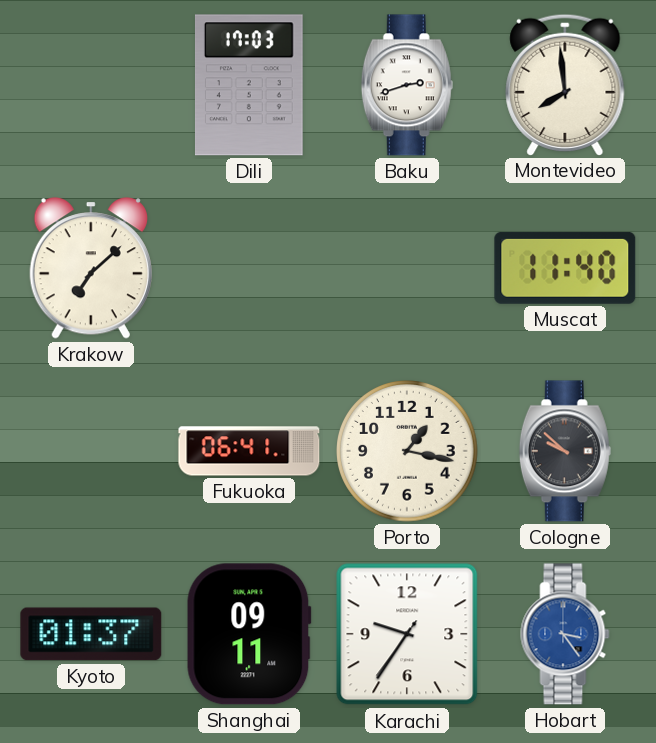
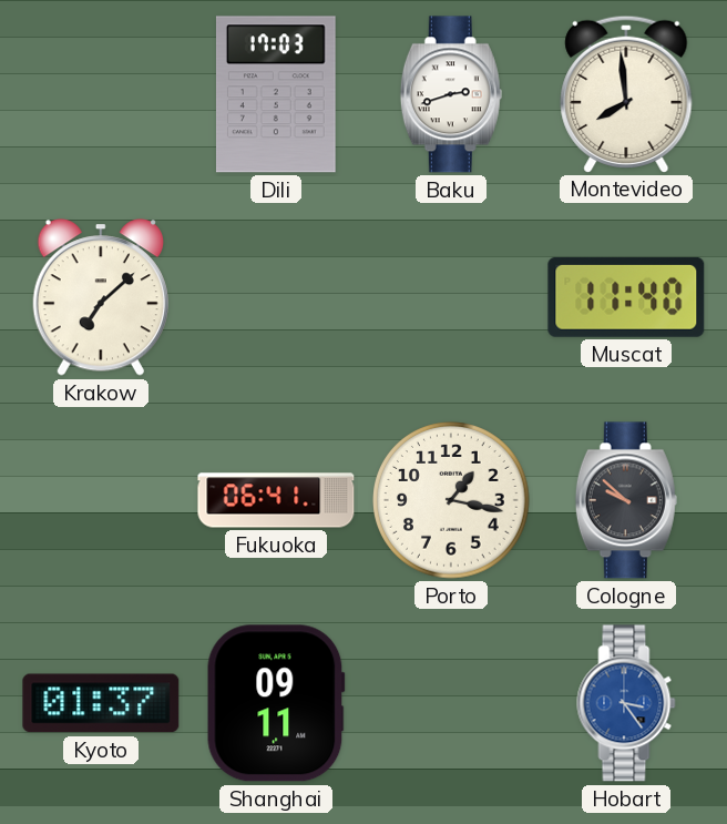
Karachi: 9:35 -> none (407, 634)
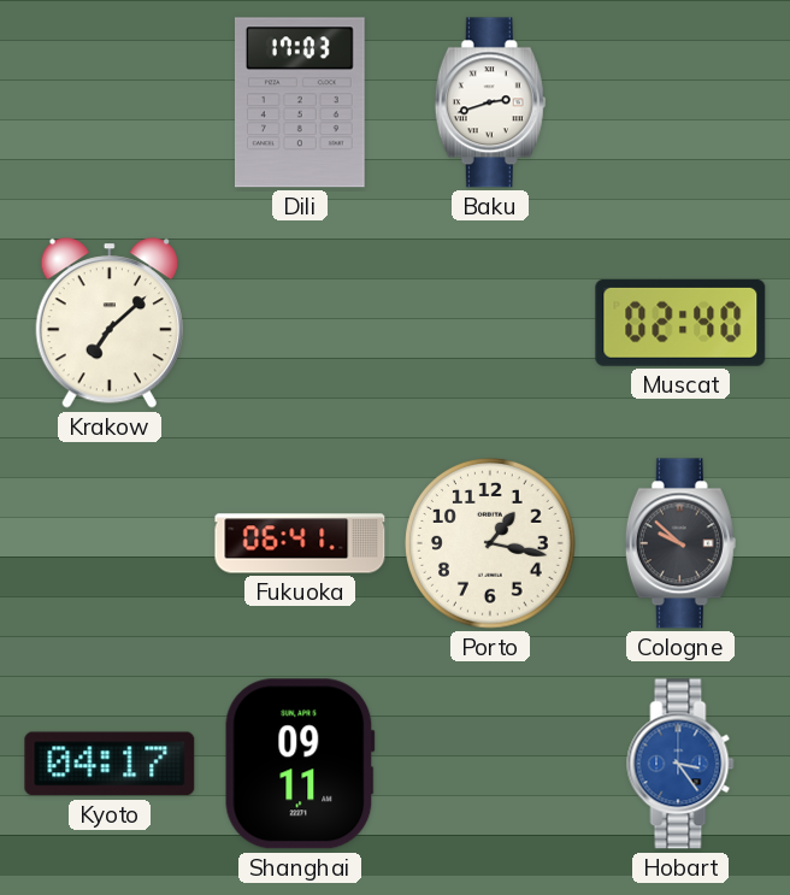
Montevideo: 7:59 -> none (626, 93)
Muscat: 11:40 -> 02:40 (680, 323)
Kyoto: 01:37 -> 04:17 (110, 764)
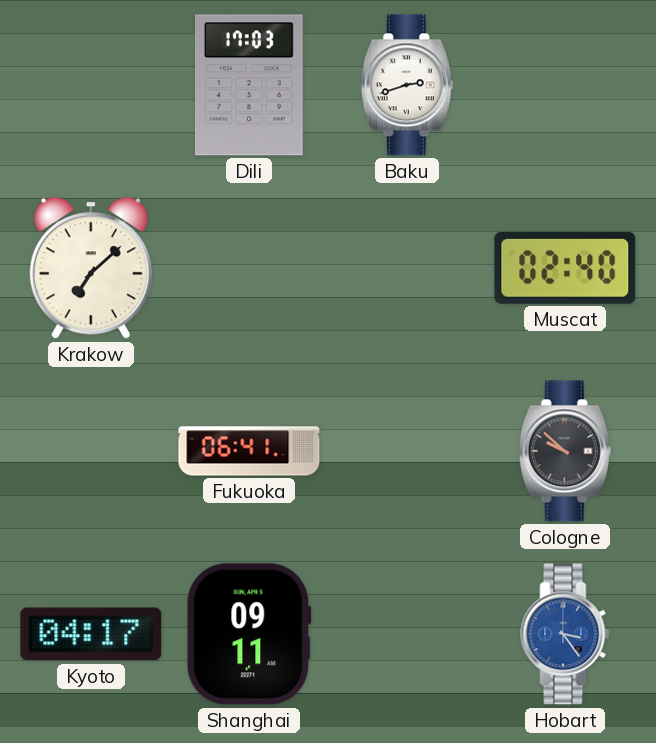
Porto: 1:17 -> none (490, 543)
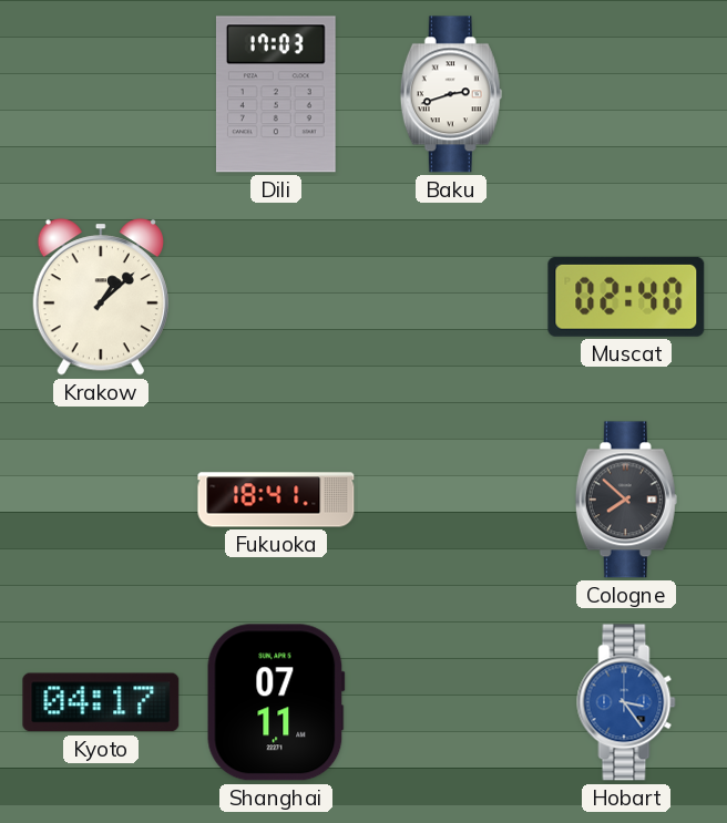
Krakow: 7:08 -> 1:08 (101, 297)
Fukuoka: 06:41 -> 18:41 (276, 500)
Cologne: 9:52 -> 7:52 (626, 500)
Shanghai: 09:11 -> 07:11 (276, 702)
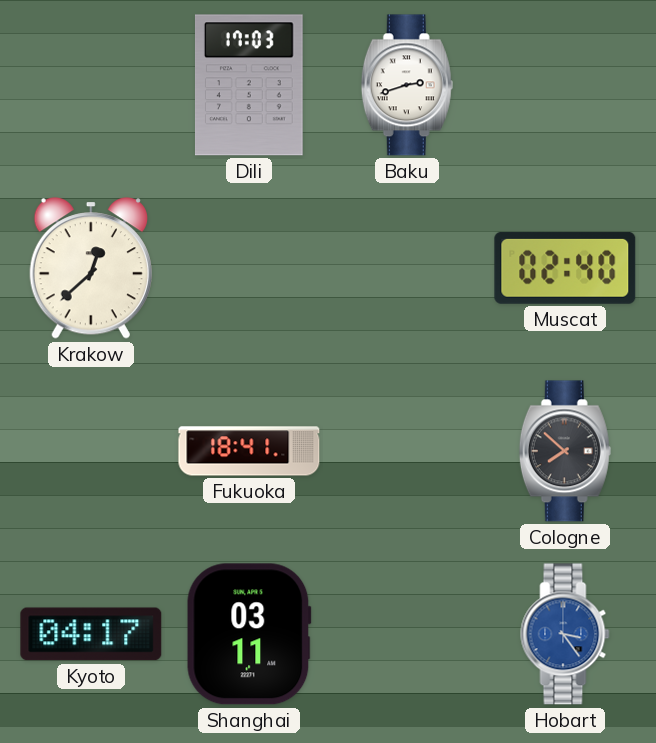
Krakow: 1:08 -> 12:38 (91, 268)
Shanghai: 07:11 -> 03:11 (249, 634)
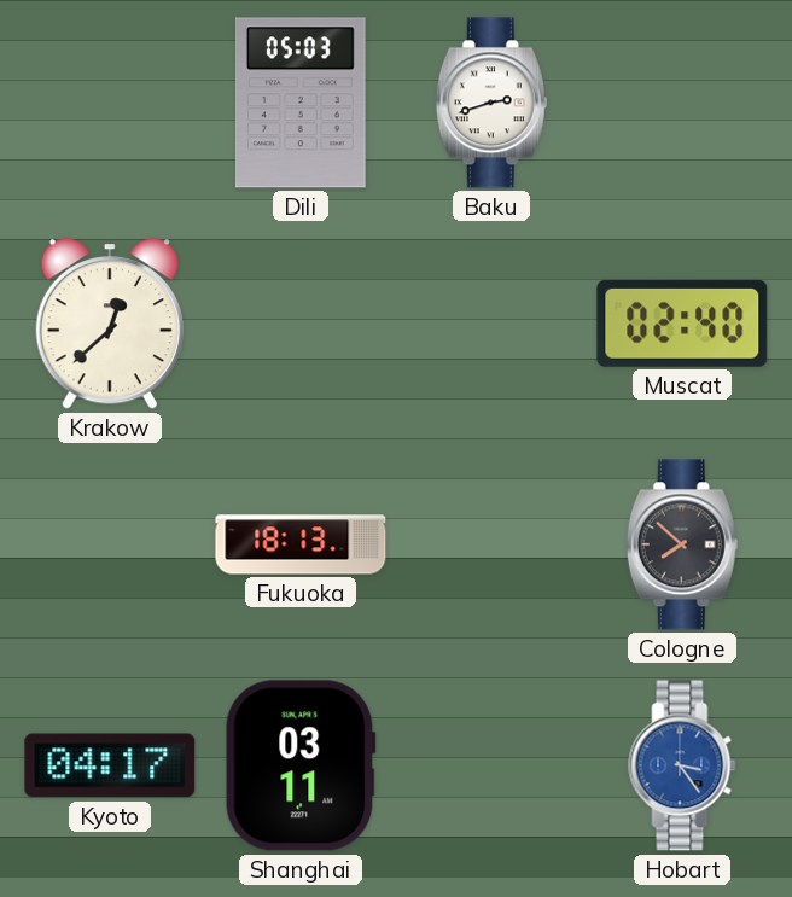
Dili: 17:03 -> 05:03 (301, 103)
Fukuoka: 18:41 -> 18:13 (301, 544)
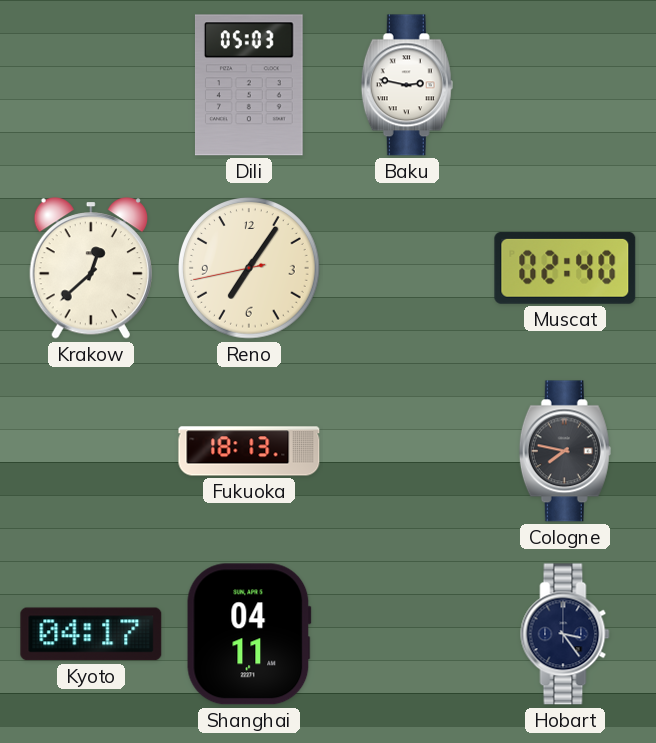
Baku: 2:42 -> 2:47 (407, 85)
Reno: none -> 7:05 (249, 268)
Cologne: 7:52 -> 7:47 (565, 451)
Shanghai: 03:11 -> 04:11 (249, 634)
Hobart dial: blue -> navy (565, 634)
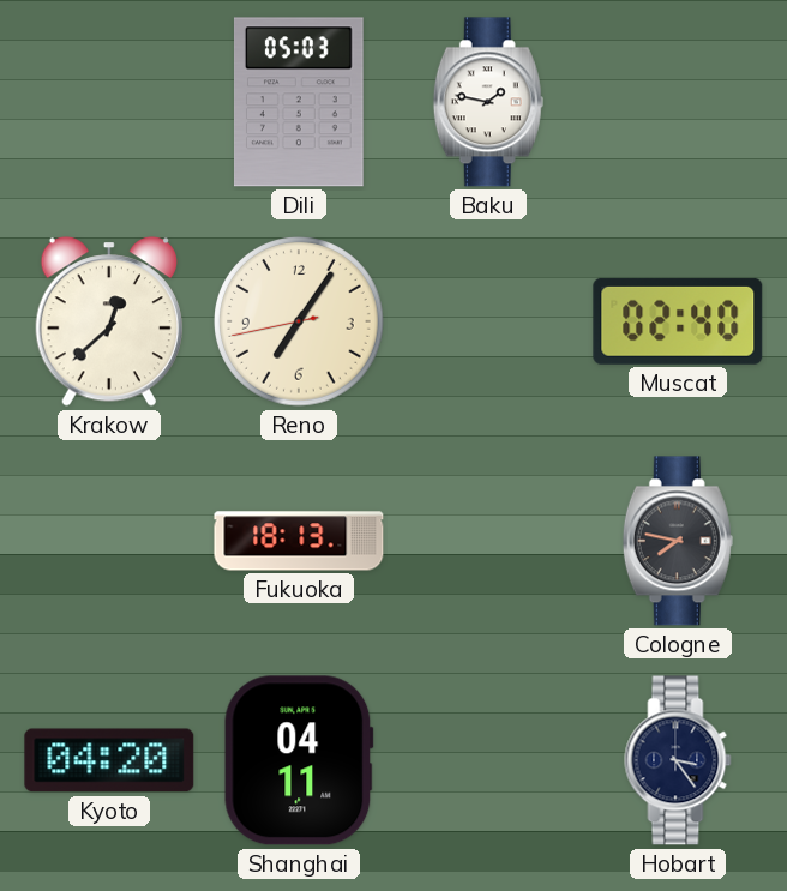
Baku: 2:47 -> 1:47 (488, 102)
Kyoto: 04:17 -> 04:20 (109, 760)
